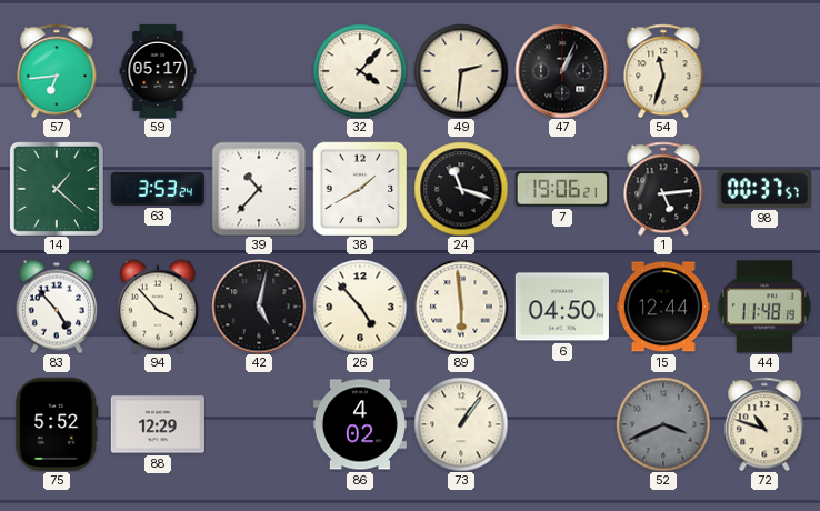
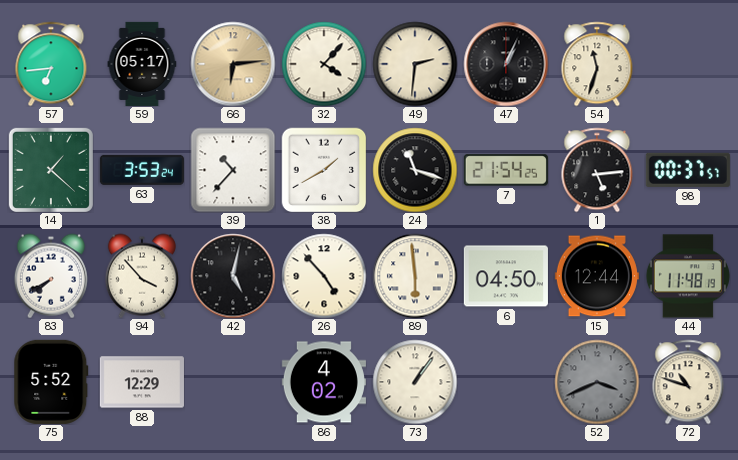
66: none -> 6:14 (233, 64)
7: 19:06 -> 21:54 (506, 170)
83: 4:53 -> 7:40 (51, 276)
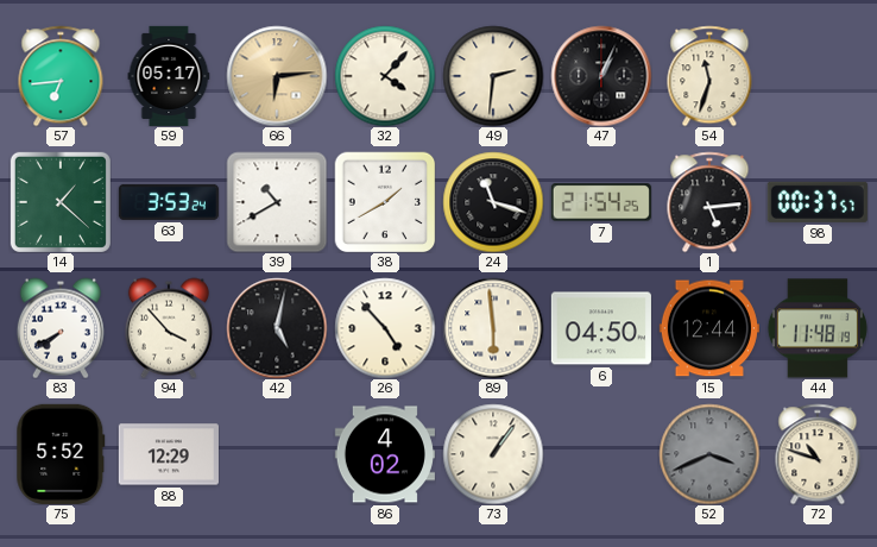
39: 10:37 -> 10:40 (277, 202)
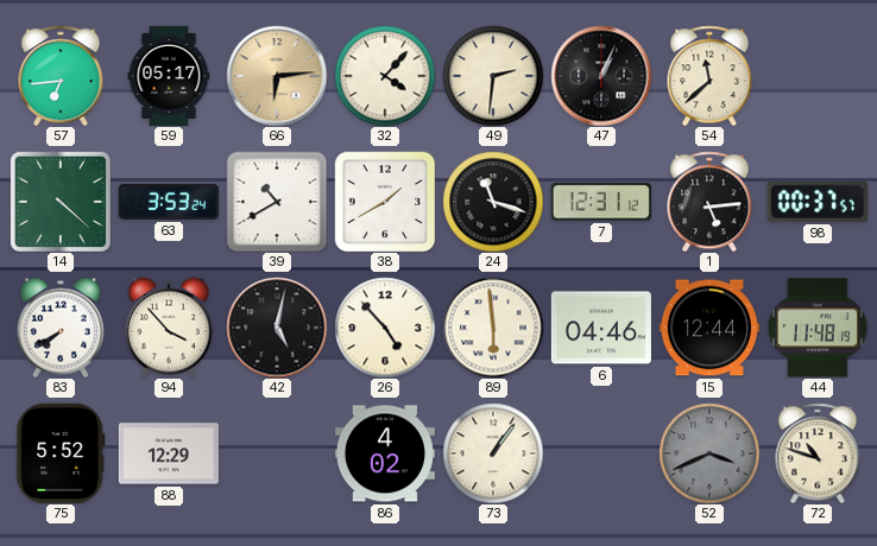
54: 11:33 -> 11:38 (709, 76)
14: 1:22 -> 4:22 (61, 202)
7: 21:54 -> 12:31 (601, 202)
6: 04:50 -> 04:46 (601, 328)
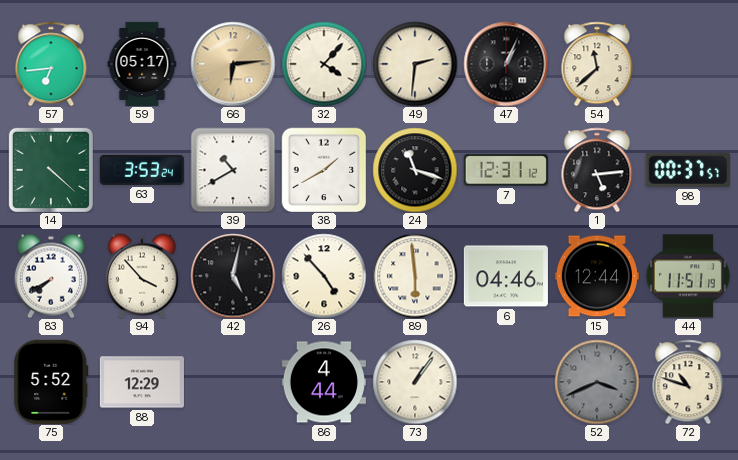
44: 11:48 -> 11:51 (688, 276)
86: 4:02 -> 4:44 (324, 382)
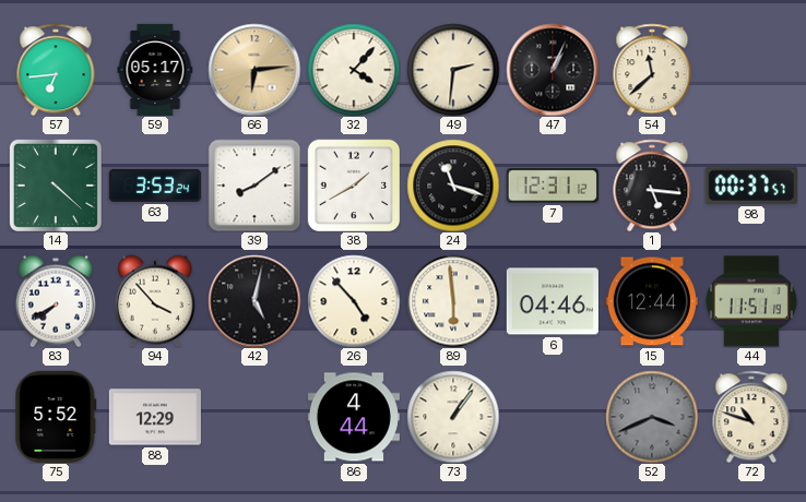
39: 10:40 -> 8:09 (254, 186)
1: 5:14 -> 5:16 (652, 186)
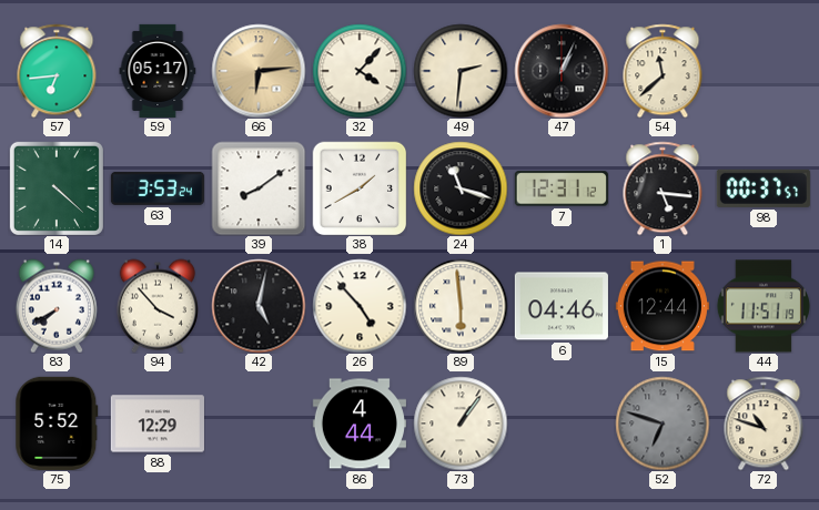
52: 3:41 -> 6:48 (663, 424)
